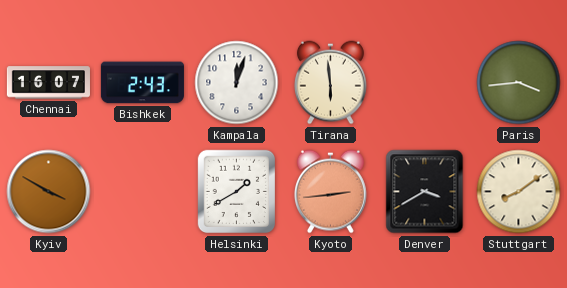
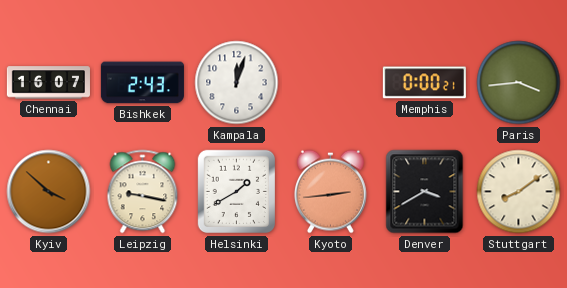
Tirana: 5:59 -> none (330, 83)
Memphis: none -> 0:00 (424, 83)
Kyiv: 3:50 -> 3:52 (49, 192)
Leipzig: none -> 9:17 (143, 192)
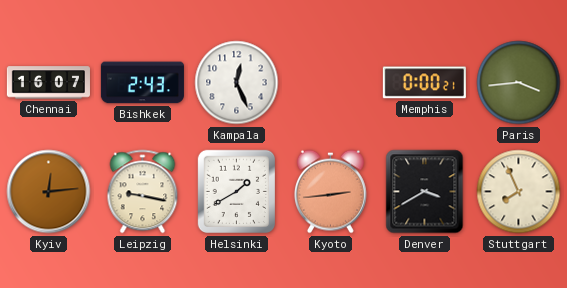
Kampala: 12:03 -> 12:26 (237, 83)
Kyiv: 3:52 -> 12:14 (49, 192)
Stuttgart: 8:09 -> 7:56 (519, 192)
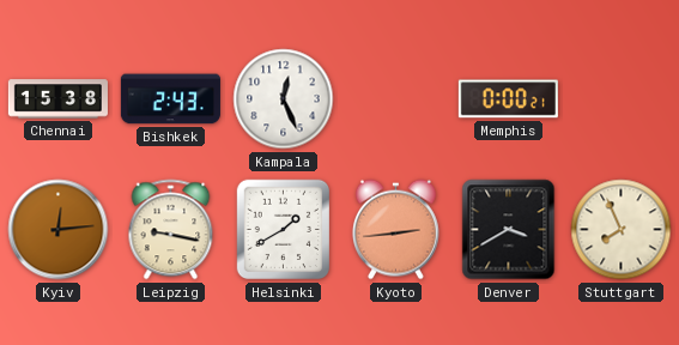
Chennai: 16:07 -> 15:38 (57, 99)
Paris: 3:44 -> none (519, 83)
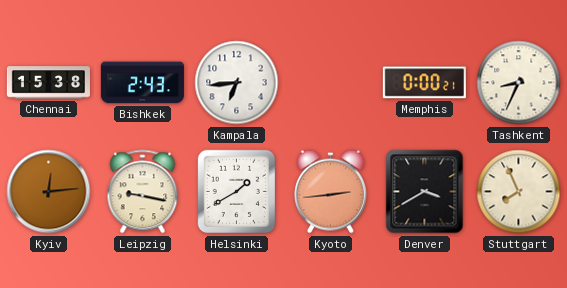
Kampala: 12:26 -> 6:44 (237, 83)
Tashkent: none -> 8:34 (519, 83)
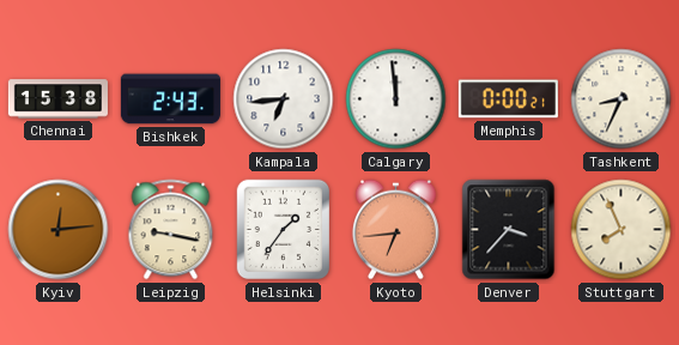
Calgary: none -> 11:59 (396, 99)
Helsinki: 1:40 -> 1:36 (283, 230)
Kyoto: 2:44 -> 6:44 (395, 230)
Denver: 3:40 -> 3:37 (509, 230)
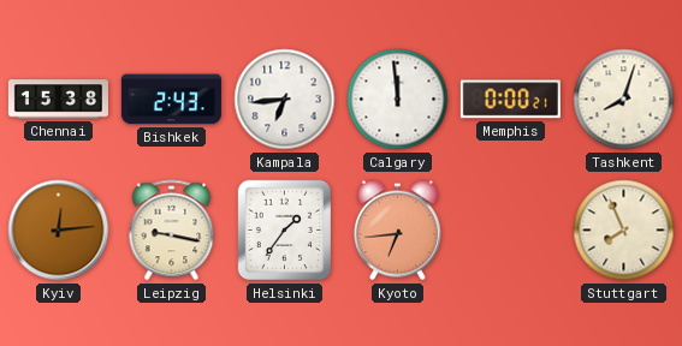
Tashkent: 8:34 -> 8:03 (624, 100)
Denver: 3:37 -> none (509, 230)
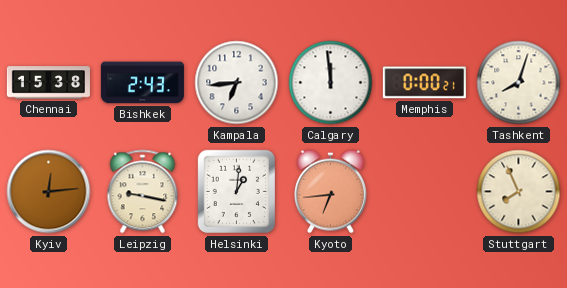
Helsinki: 1:36 -> 1:01 (236, 192)
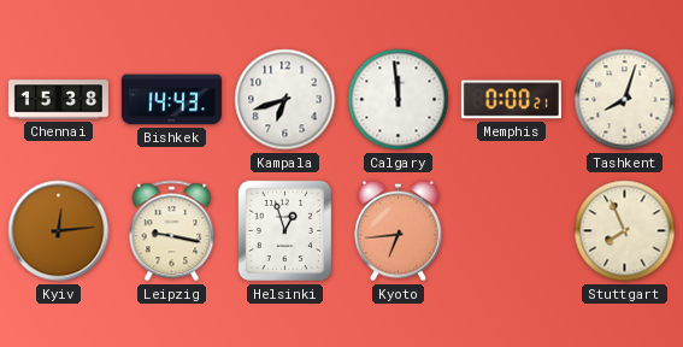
Bishkek: 2:43 -> 14:43 (171, 100)
Kampala: 6:44 -> 6:42 (285, 100)
Helsinki: 1:01 -> 12:57 (284, 231)
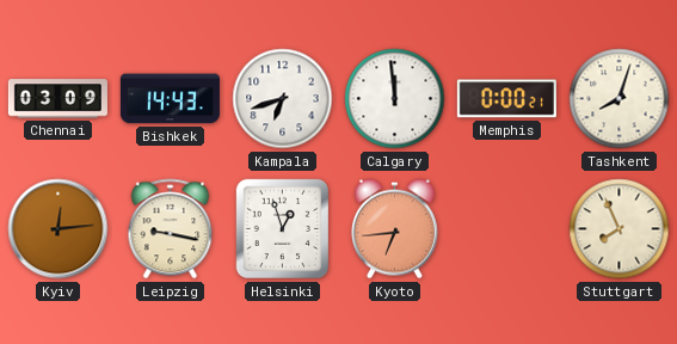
Chennai: 15:38 -> 03:09 (57, 99)
